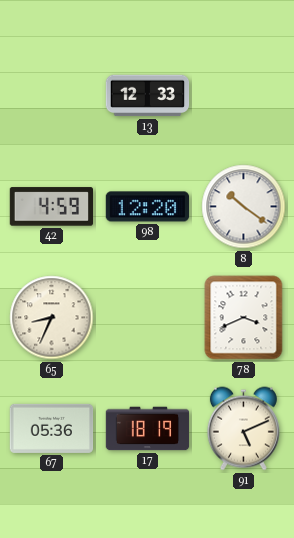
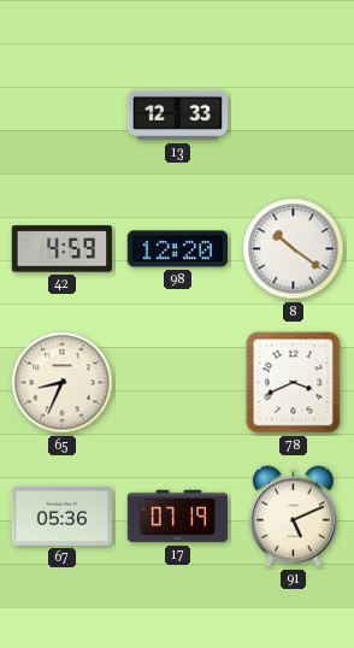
17: 18:19 -> 07:19 (178, 517)
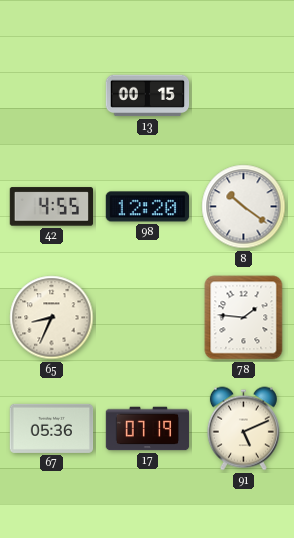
13: 12:33 -> 00:15 (148, 96)
42: 4:59 -> 4:55 (51, 207)
78: 3:41 -> 1:46 (244, 318)
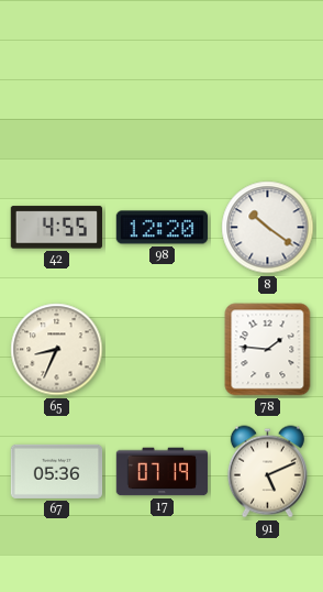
13: 00:15 -> none (148, 96)
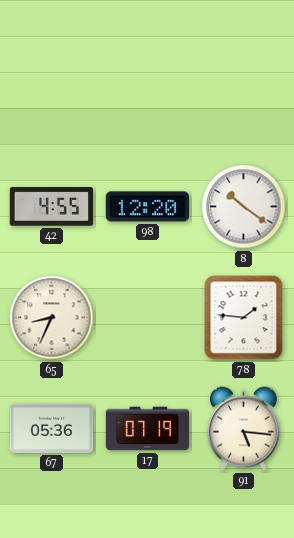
91: 5:11 -> 5:16 (243, 429)
